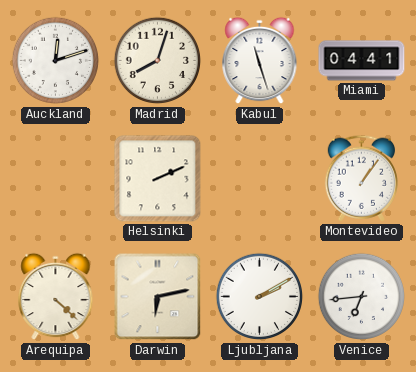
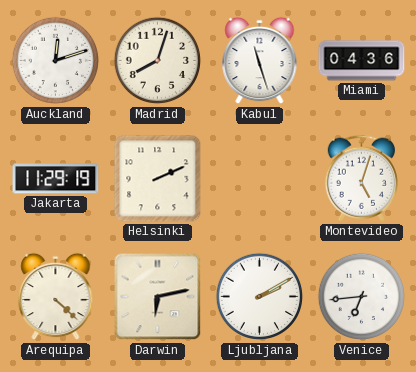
Miami: 04:41 -> 04:36 (362, 61)
Jakarta: none -> 11:29 (56, 179)
Montevideo: 1:06 -> 5:03 (362, 178)
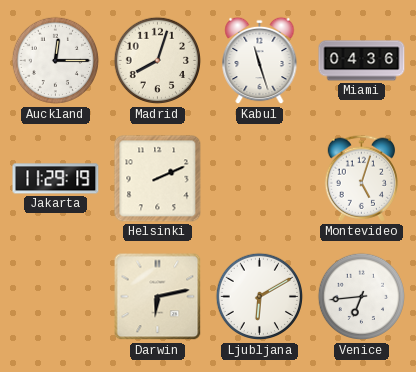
Auckland: 12:12 -> 12:15 (56, 61)
Arequipa: 4:22 -> none (56, 297)
Ljubljana: 2:10 -> 6:10 (260, 297)
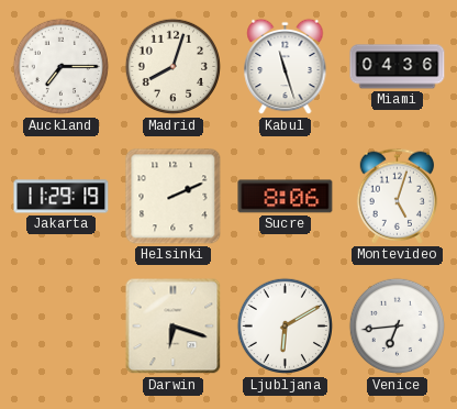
Auckland: 12:15 -> 7:15 (62, 67)
Sucre: none -> 8:06 (286, 197)
Darwin: 6:13 -> 6:18 (174, 327)
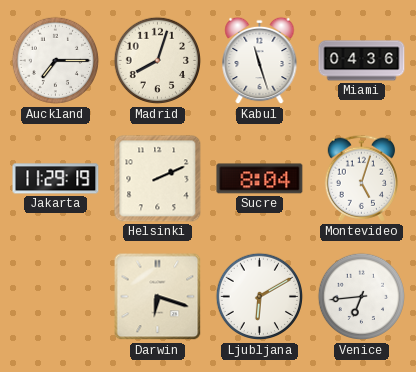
Sucre: 8:06 -> 8:04 (260, 179)
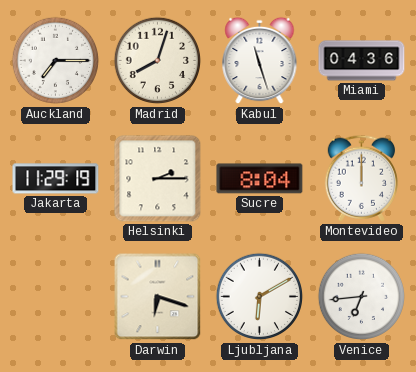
Helsinki: 2:11 -> 2:15 (158, 179)
Montevideo: 5:03 -> 12:00 (362, 178)
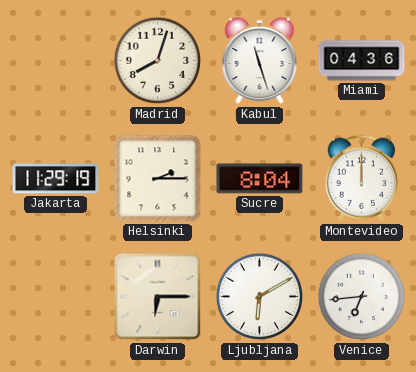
Auckland: 7:15 -> none (56, 61)
Darwin: 6:18 -> 6:15 (158, 297)
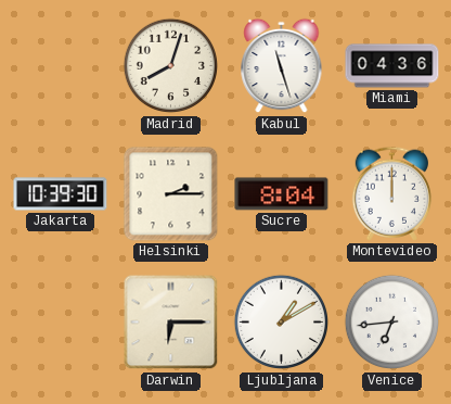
Jakarta: 11:29 -> 10:39 (61, 194)
Ljubljana: 6:10 -> 1:10 (282, 323)
